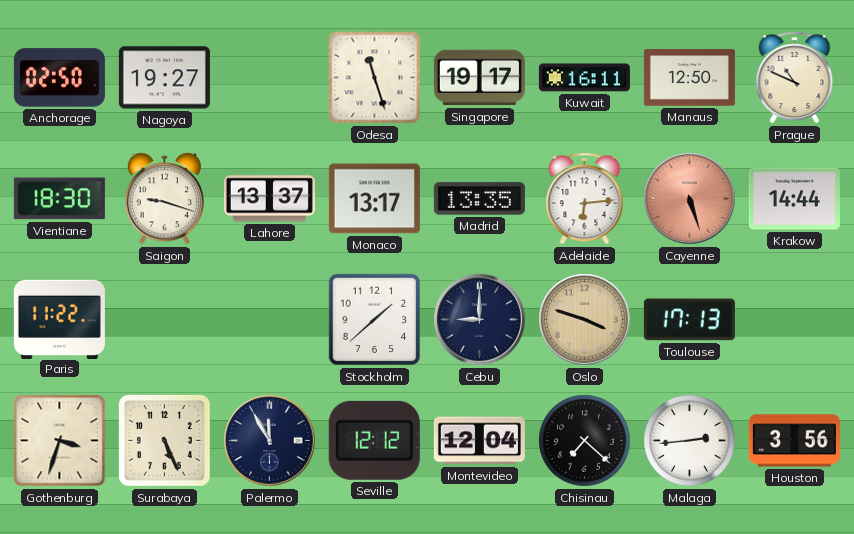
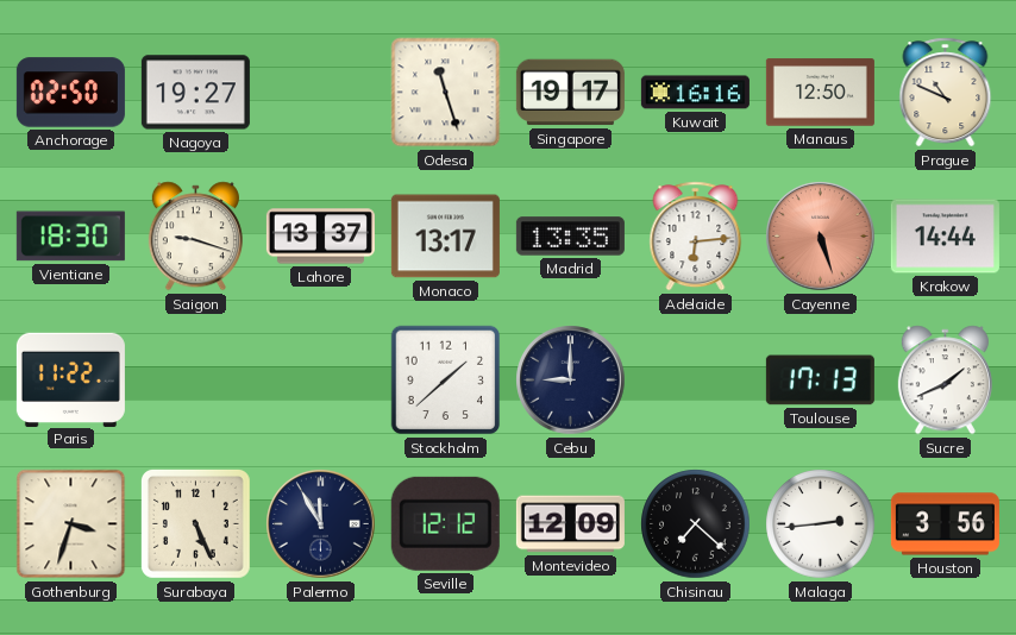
Kuwait: 16:11 -> 16:16 (695, 93)
Oslo: 3:48 -> none (585, 320)
Sucre: none -> 1:41 (945, 381)
Montevideo: 12:04 -> 12:09 (570, 524)
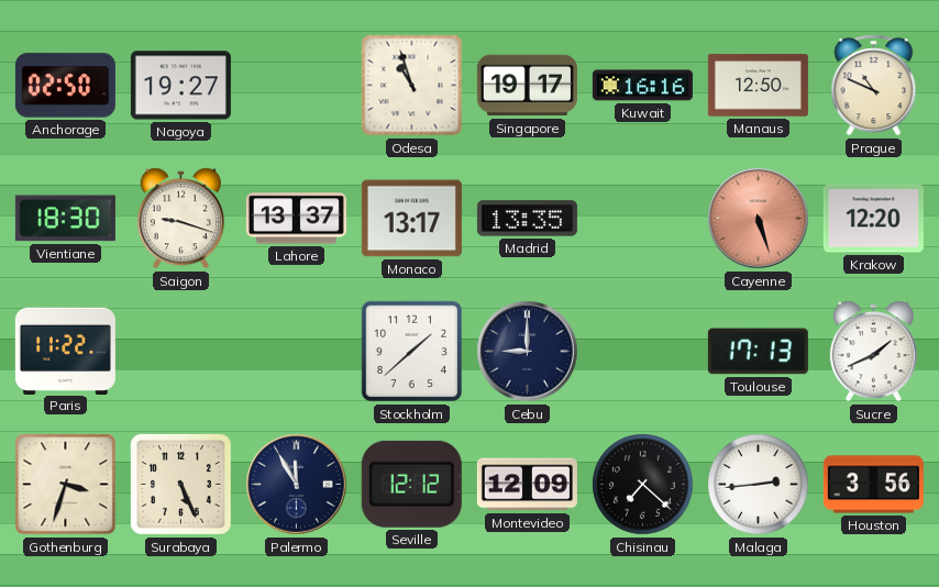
Odesa: 11:27 -> 10:57 (412, 86)
Adelaide: 6:14 -> none (696, 237)
Krakow: 14:44 -> 12:20 (873, 219)
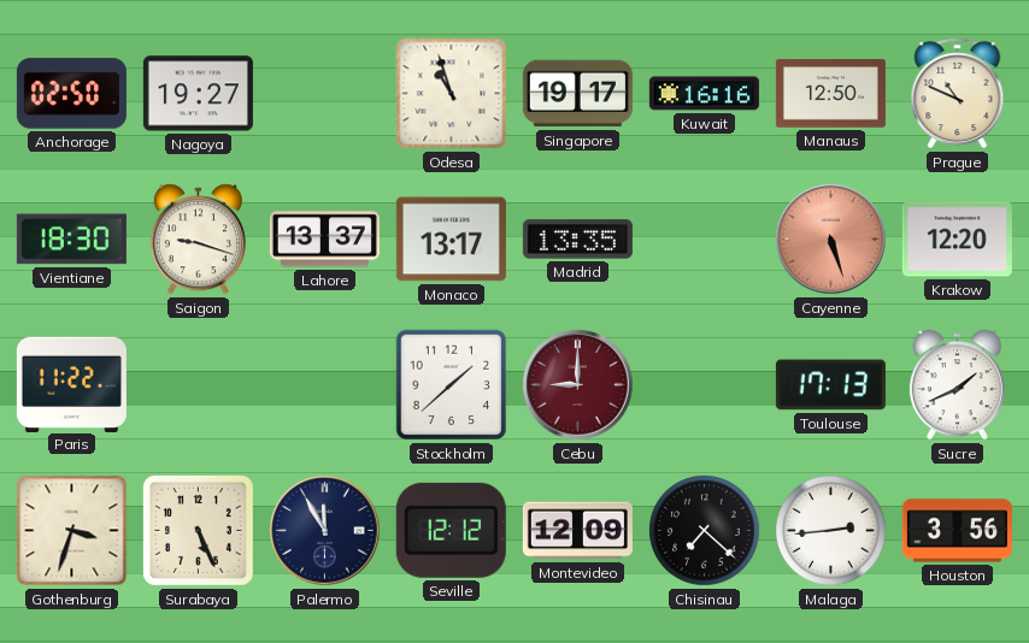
Cebu dial: navy -> burgundy (578, 385)
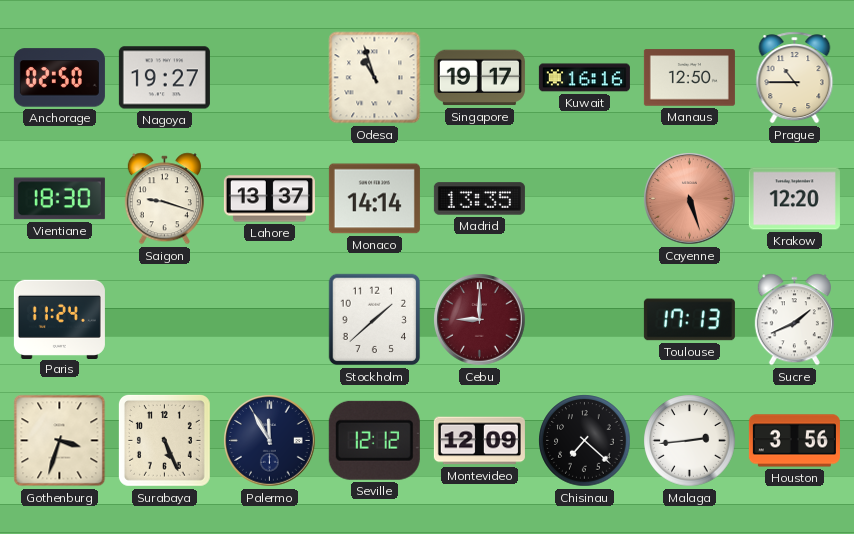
Prague: 10:49 -> 10:45 (795, 78)
Monaco: 13:17 -> 14:14 (374, 199)
Paris: 11:22 -> 11:24 (59, 319)
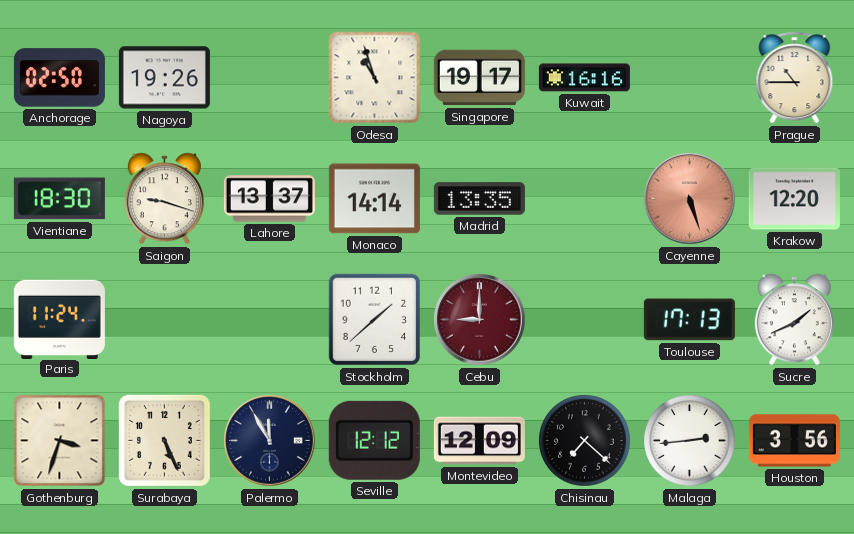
Nagoya: 19:27 -> 19:26 (164, 78)
Manaus: 12:50 -> none (689, 78)
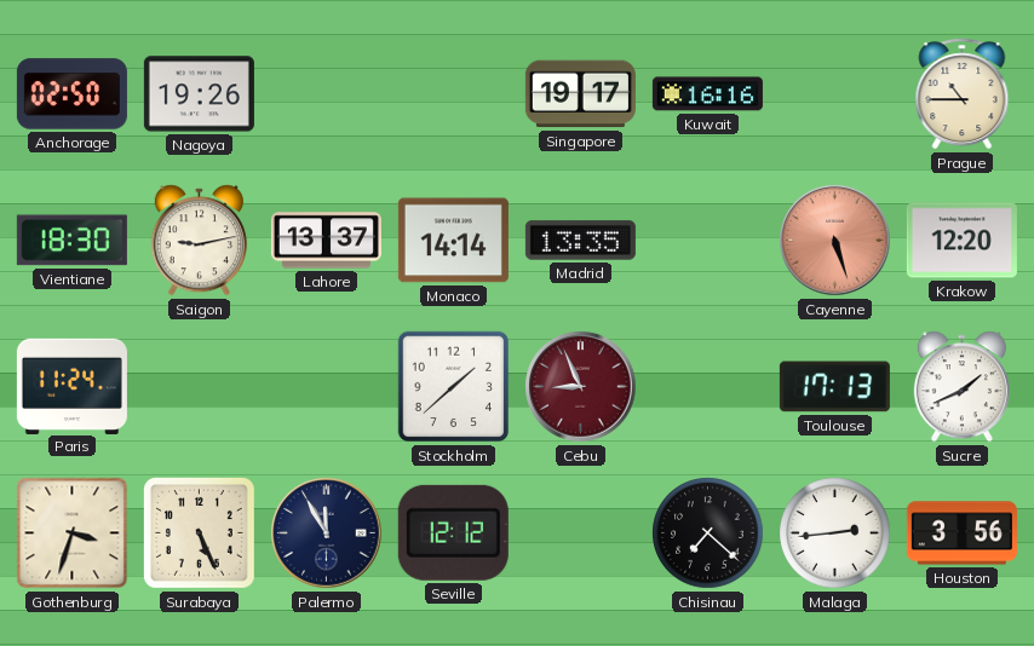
Odesa: 10:57 -> none (375, 78)
Saigon: 9:18 -> 9:13 (199, 241)
Cebu: 9:00 -> 8:56 (581, 387)
Montevideo: 12:09 -> none (479, 441)
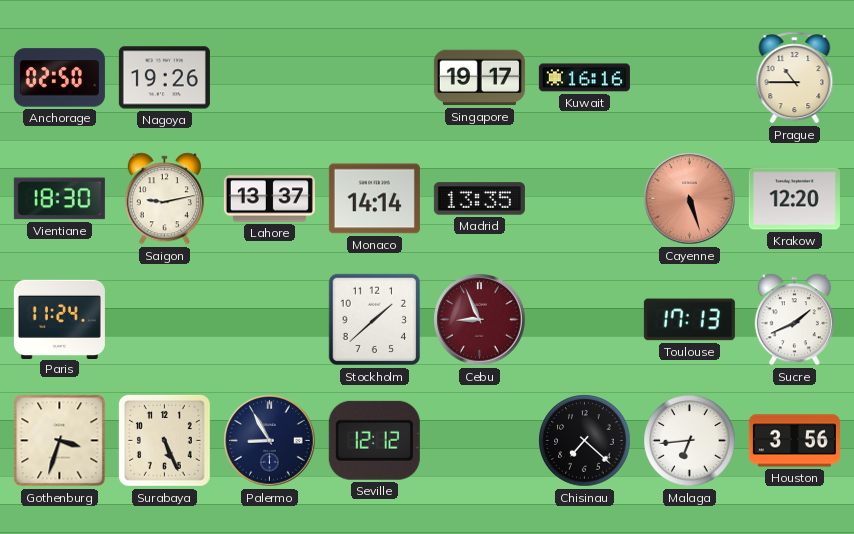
Palermo: 11:55 -> 8:55 (270, 441)
Malaga: 2:44 -> 6:44 (690, 441)
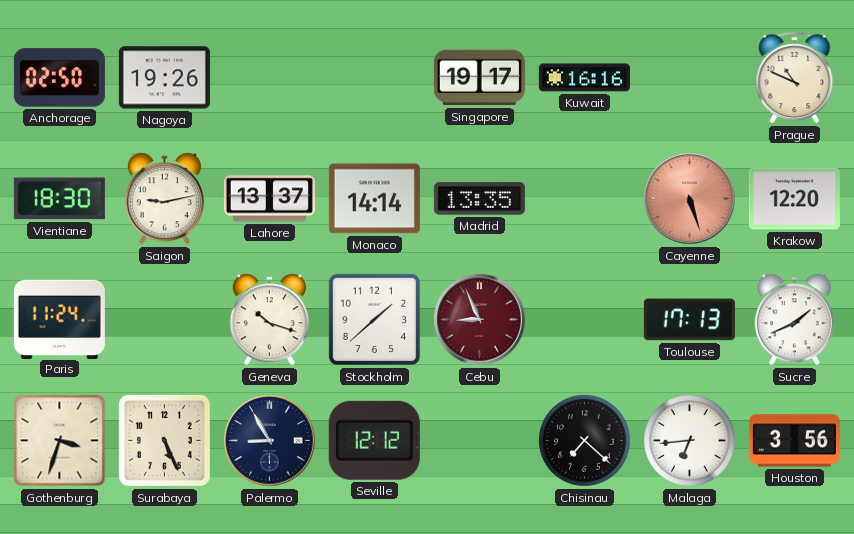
Prague: 10:45 -> 10:49 (795, 78)
Geneva: none -> 10:18 (269, 320)
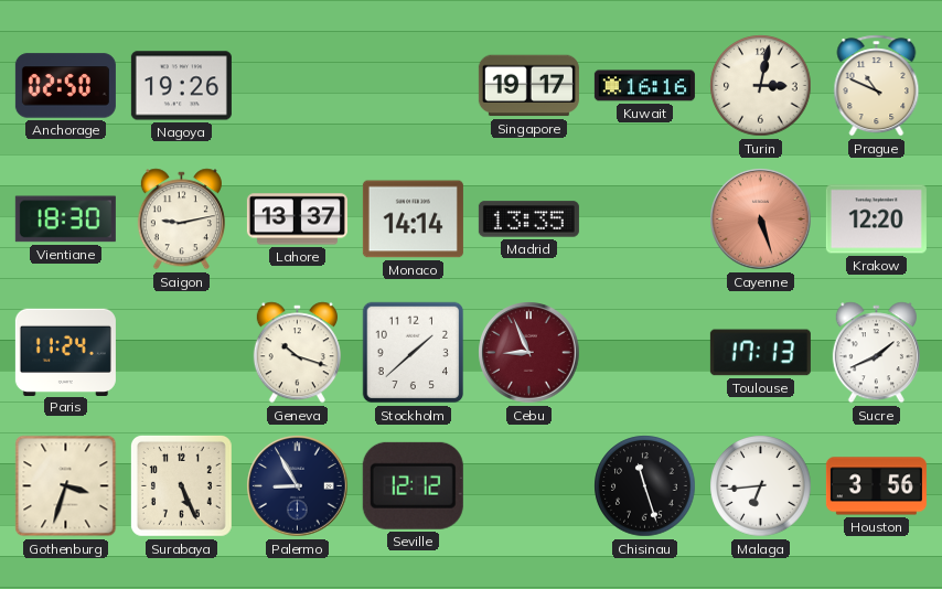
Turin: none -> 3:02 (761, 86)
Chisinau: 7:22 -> 11:27 (645, 486)
